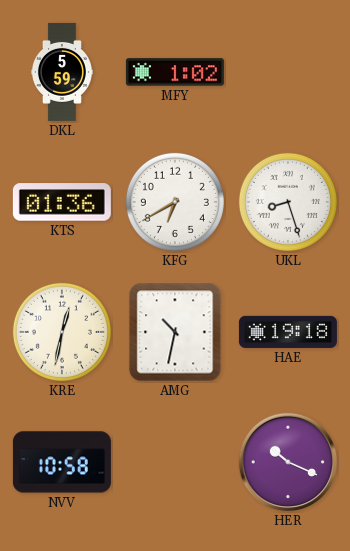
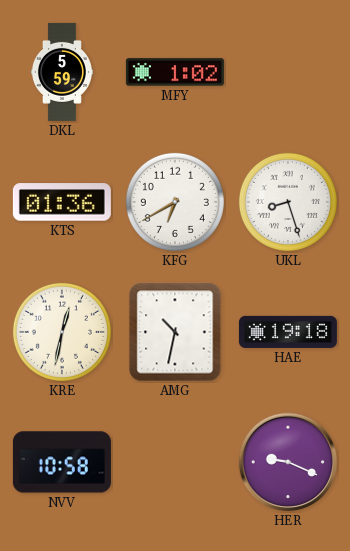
HER: 10:19 -> 9:19 (288, 462)
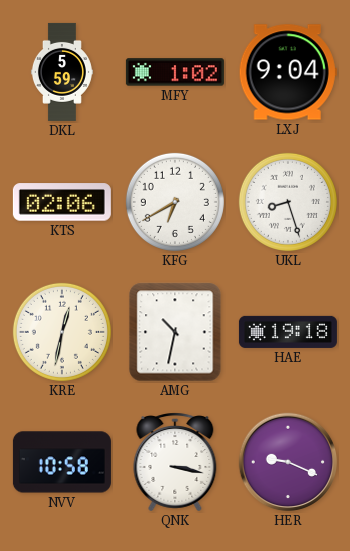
LXJ: none -> 9:04 (288, 72)
KTS: 01:36 -> 02:06 (62, 202)
QNK: none -> 3:17 (175, 462)
